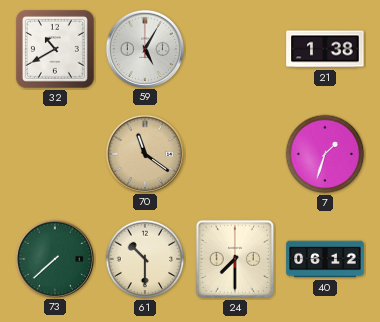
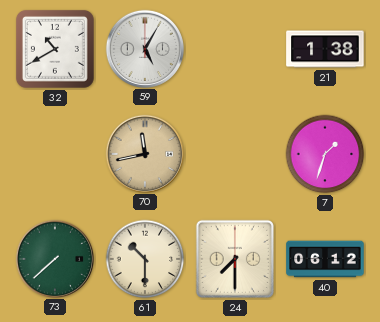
70: 11:21 -> 11:43 (144, 153)
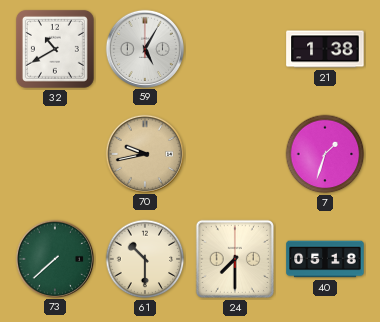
70: 11:43 -> 9:43 (144, 153)
40: 06:12 -> 05:18 (325, 259)
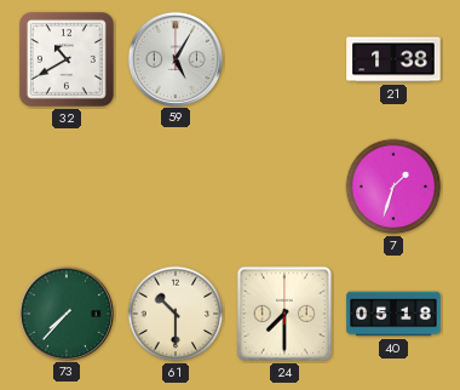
70: 9:43 -> none (144, 153)
73: 7:38 -> 7:37 (65, 312)
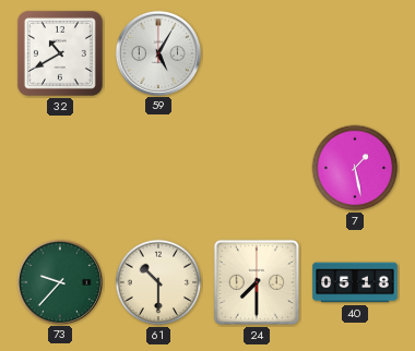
21: 1:38 -> none (393, 59)
7: 1:33 -> 1:28 (355, 168)
73: 7:37 -> 9:37 (59, 281)
